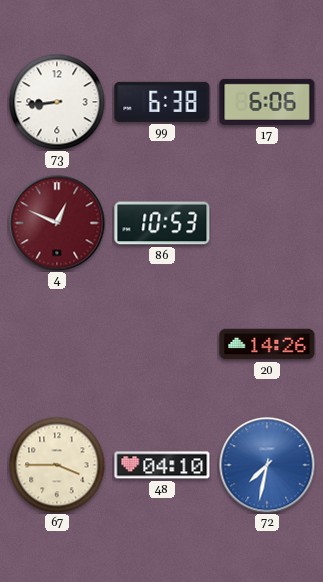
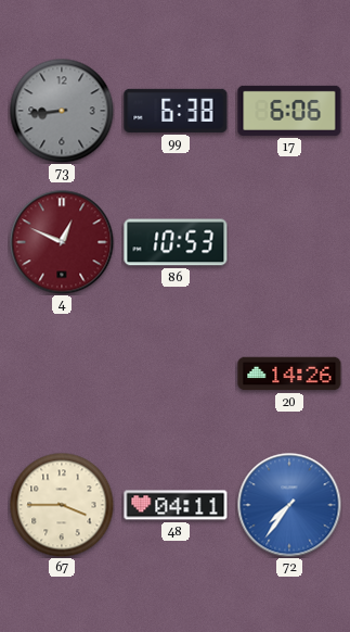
73 dial: white -> grey (62, 111)
48: 04:10 -> 04:11 (176, 505)
72: 7:32 -> 7:36 (289, 505)
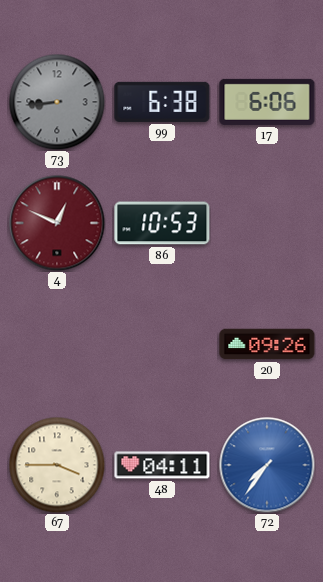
20: 14:26 -> 09:26 (267, 344)
